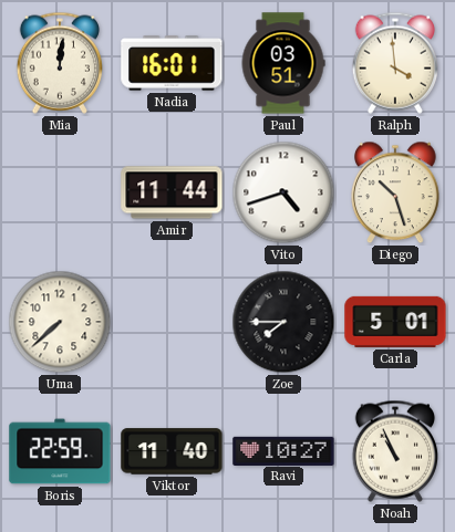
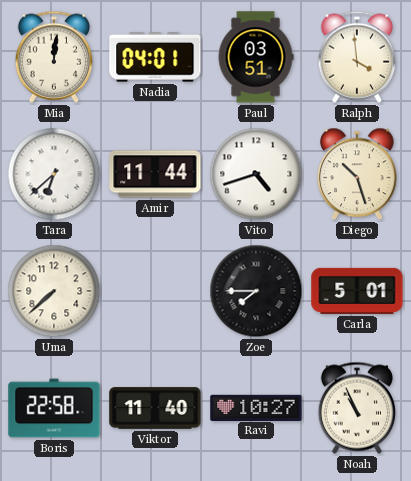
Nadia: 16:01 -> 04:01 (155, 57)
Tara: none -> 6:38 (54, 174)
Boris: 22:59 -> 22:58 (54, 408)
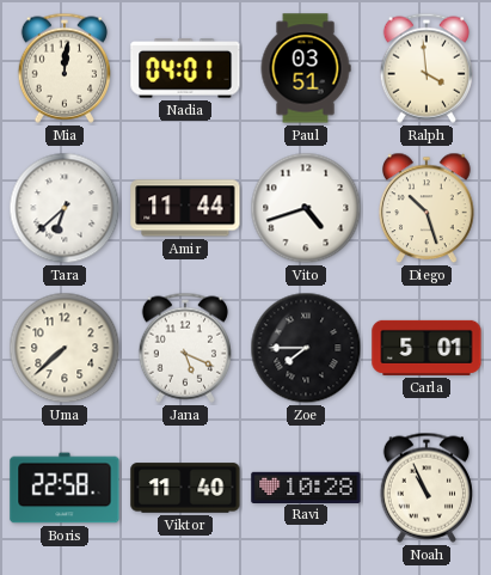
Jana: none -> 5:19 (184, 348)
Ravi: 10:27 -> 10:28 (306, 487)
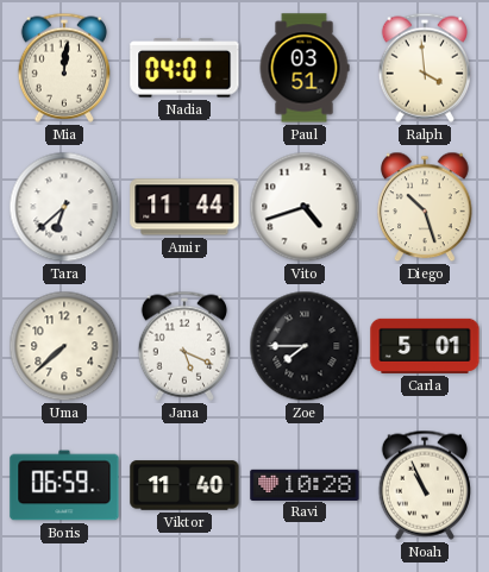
Boris: 22:58 -> 06:59 (64, 485)
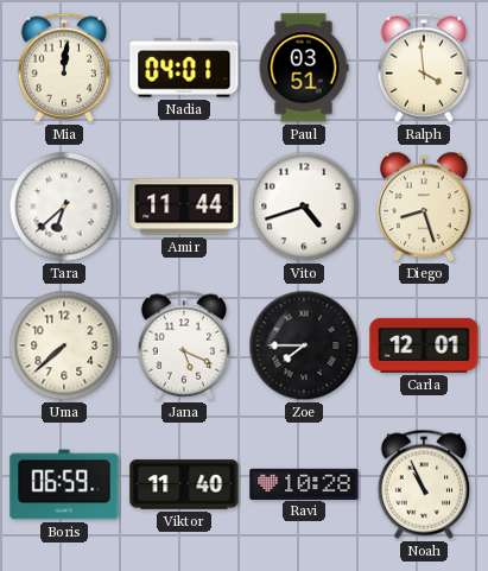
Diego: 10:27 -> 8:27 (424, 207)
Carla: 5:01 -> 12:01 (424, 345)
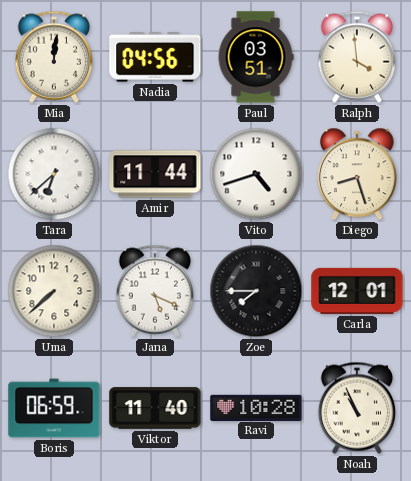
Nadia: 04:01 -> 04:56 (155, 57)
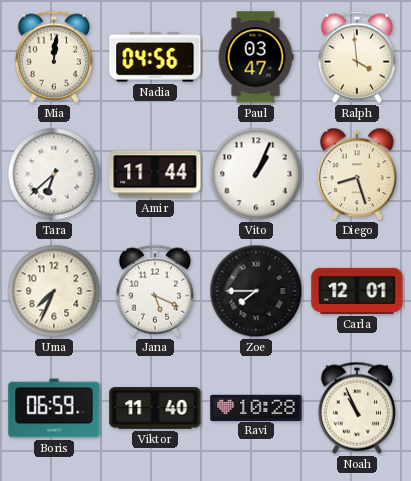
Paul: 03:51 -> 03:47 (256, 57)
Vito: 4:42 -> 1:04 (256, 174)
Uma: 7:38 -> 7:34 (54, 291)
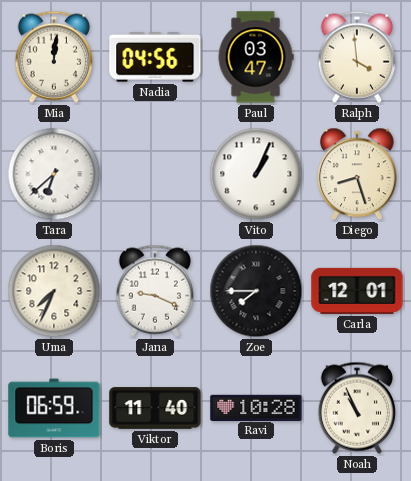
Amir: 11:44 -> none (155, 174)
Jana: 5:19 -> 9:19 (154, 291)
